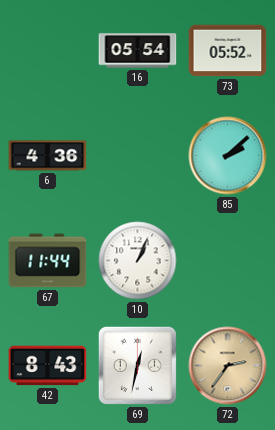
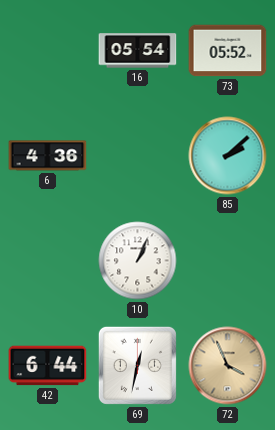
67: 11:44 -> none (48, 261)
42: 8:43 -> 6:44 (48, 366)
72: 2:36 -> 3:56 (228, 366)
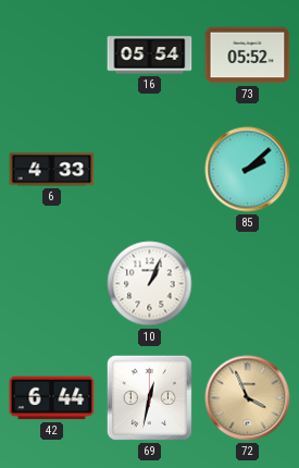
6: 4:36 -> 4:33 (52, 170)
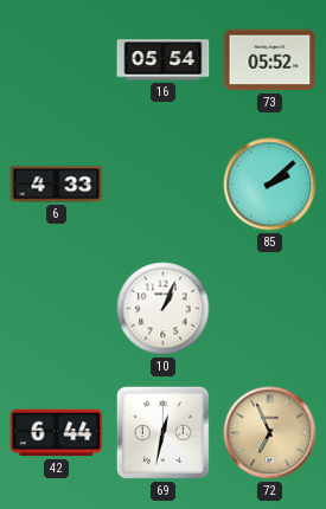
72: 3:56 -> 6:56 (270, 433)
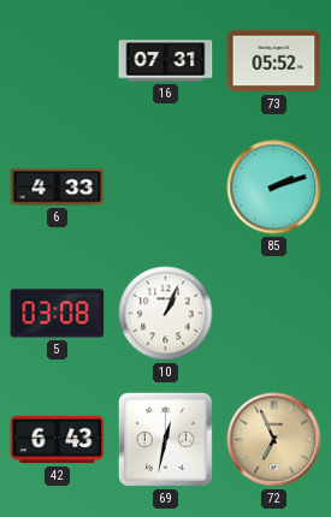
16: 05:54 -> 07:31 (166, 61)
85: 2:08 -> 2:12 (274, 188)
5: none -> 03:08 (58, 314)
42: 6:44 -> 6:43 (58, 440)
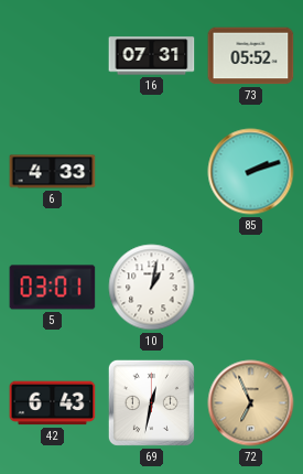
5: 03:08 -> 03:01 (53, 288)
10: 1:04 -> 1:02 (152, 288)
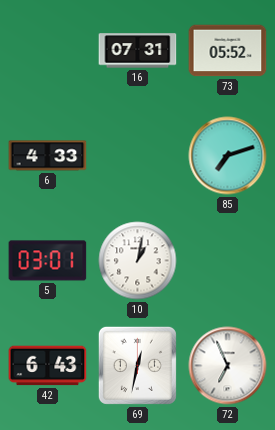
85: 2:12 -> 7:12 (228, 156)
72 dial: champagne -> white (228, 366)
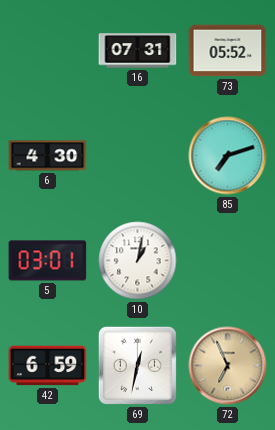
6: 4:33 -> 4:30 (48, 156)
42: 6:43 -> 6:59 (48, 366)
72 dial: white -> champagne (228, 366)
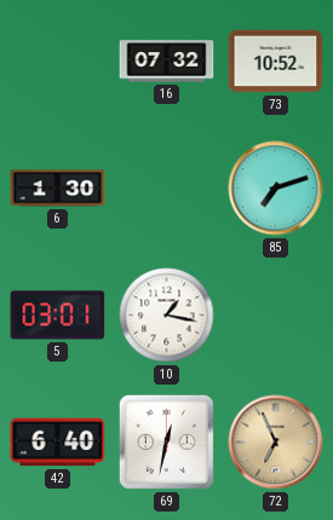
16: 07:31 -> 07:32 (167, 62)
73: 05:52 -> 10:52 (276, 62)
6: 4:30 -> 1:30 (58, 189)
10: 1:02 -> 1:17 (167, 316)
42: 6:59 -> 6:40 (58, 443)
